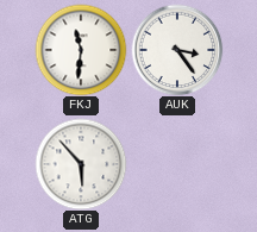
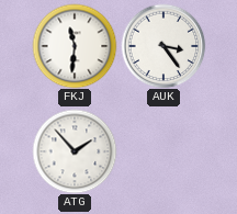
ATG: 5:53 -> 1:53 (75, 151)
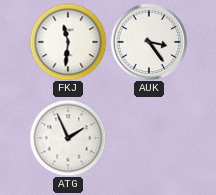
ATG: 1:53 -> 1:56 (68, 138)
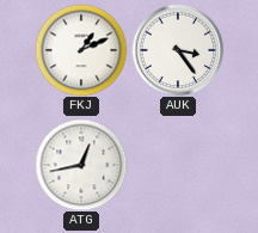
FKJ: 11:31 -> 1:11 (81, 50)
ATG: 1:56 -> 12:43 (81, 165)
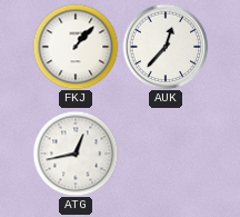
FKJ: 1:11 -> 1:07 (76, 47)
AUK: 3:24 -> 12:37 (166, 47)
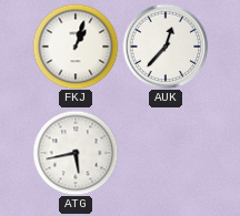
FKJ: 1:07 -> 1:03 (76, 47)
ATG: 12:43 -> 5:43 (76, 153)
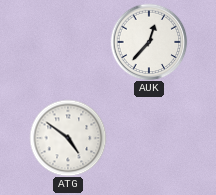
FKJ: 1:03 -> none (76, 47)
ATG: 5:43 -> 4:51 (68, 138)
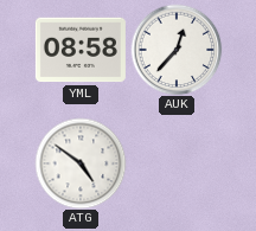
YML: none -> 08:58 (81, 50)
